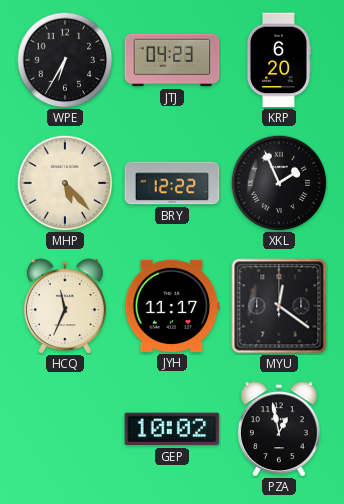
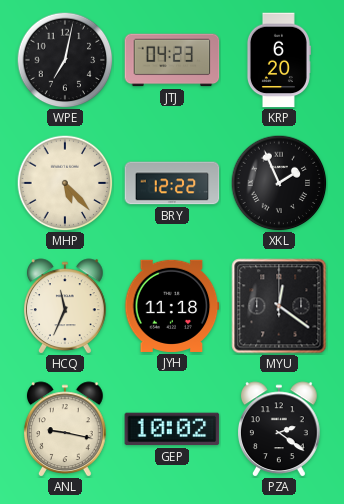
WPE: 6:35 -> 7:02 (65, 60)
JYH: 11:17 -> 11:18 (172, 306)
ANL: none -> 9:17 (65, 429)
PZA: 12:58 -> 2:21 (279, 429)
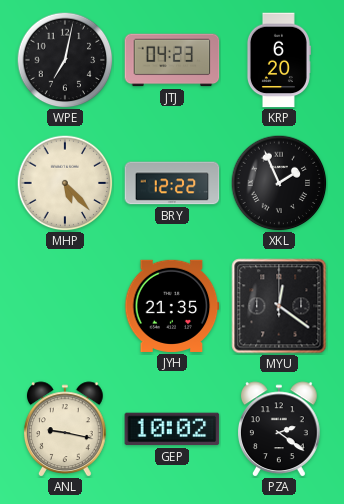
HCQ: 11:34 -> none (65, 306)
JYH: 11:18 -> 21:35 (172, 306)
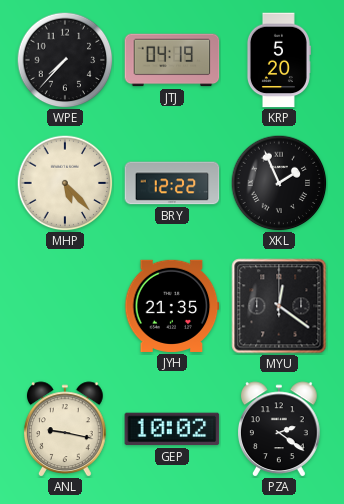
WPE: 7:02 -> 7:37 (65, 60)
JTJ: 04:23 -> 04:19 (172, 60)
KRP: 6:20 -> 5:20 (278, 60)
